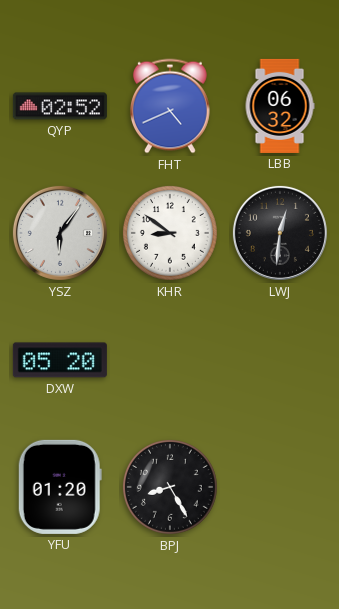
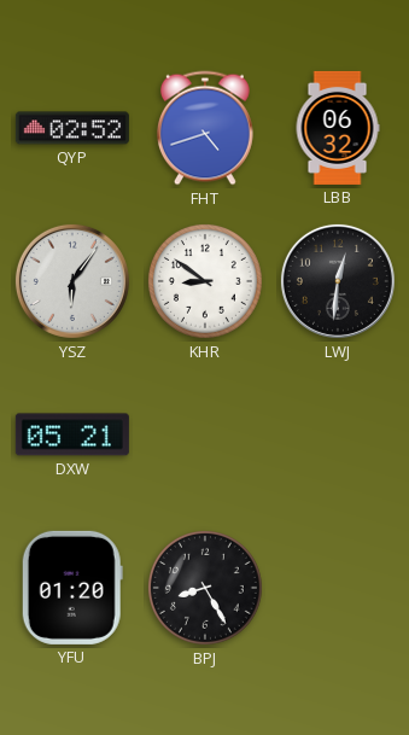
FHT: 4:41 -> 4:42 (205, 128)
DXW: 05:20 -> 05:21 (72, 434)
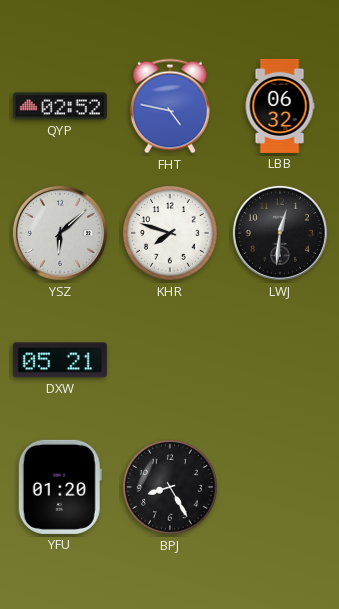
FHT: 4:42 -> 4:47 (170, 106)
YSZ: 6:06 -> 6:08 (60, 233)
KHR: 8:51 -> 7:48 (170, 233)
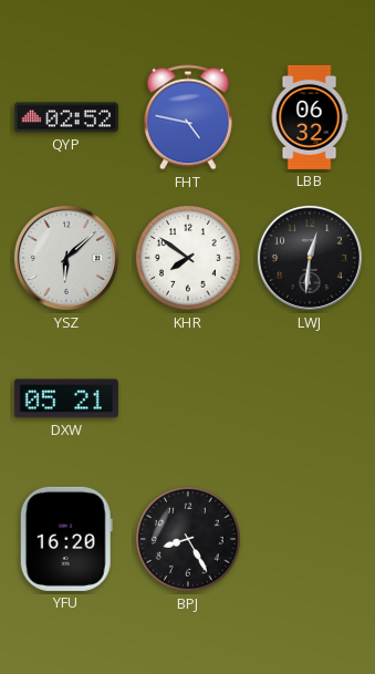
KHR: 7:48 -> 7:51 (188, 258)
YFU: 01:20 -> 16:20 (66, 539)
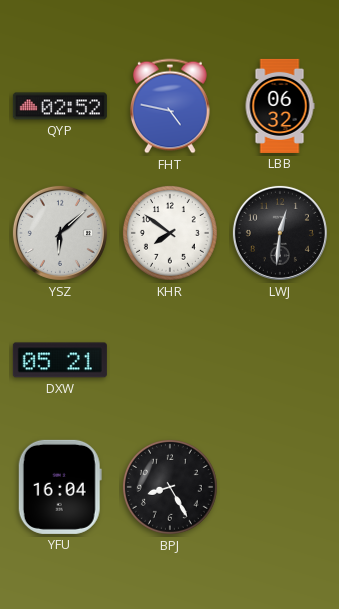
YFU: 16:20 -> 16:04 (60, 487)
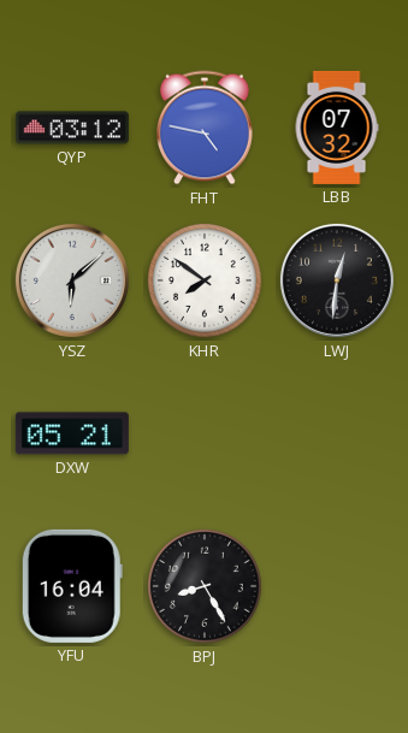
QYP: 02:52 -> 03:12 (72, 128)
LBB: 06:32 -> 07:32 (337, 128)
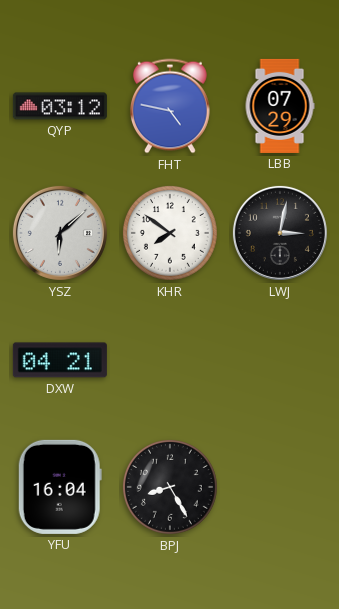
LBB: 07:32 -> 07:29 (280, 106)
LWJ: 12:31 -> 3:02 (280, 233)
DXW: 05:21 -> 04:21 (60, 360)
